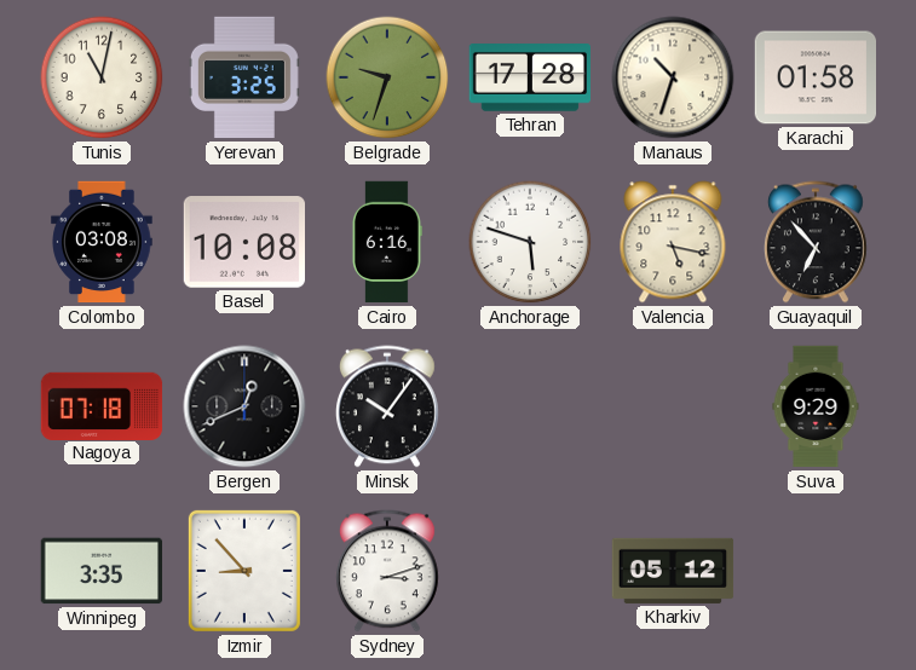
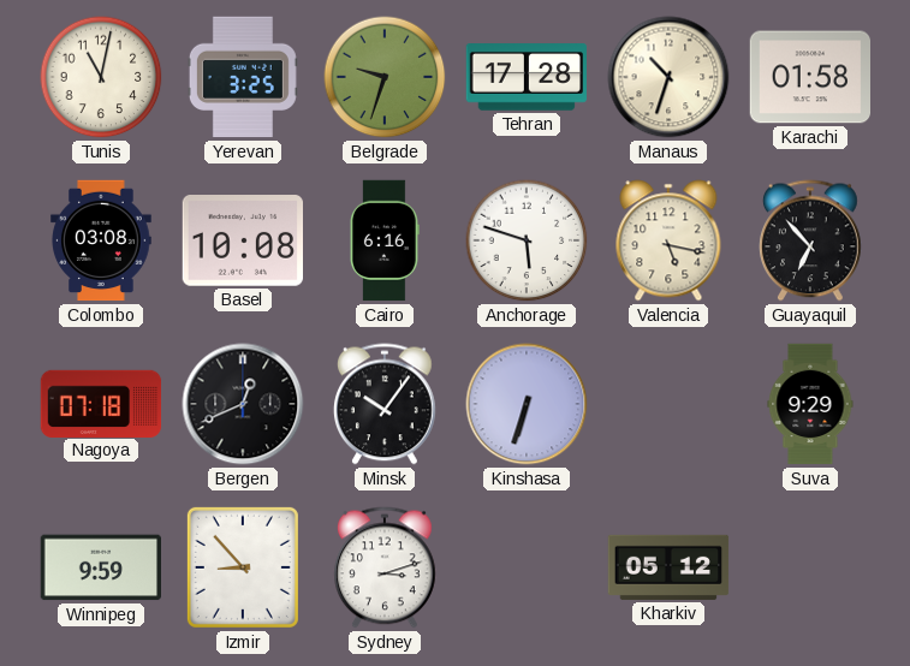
Kinshasa: none -> 6:33 (527, 404)
Winnipeg: 3:35 -> 9:59 (100, 567)
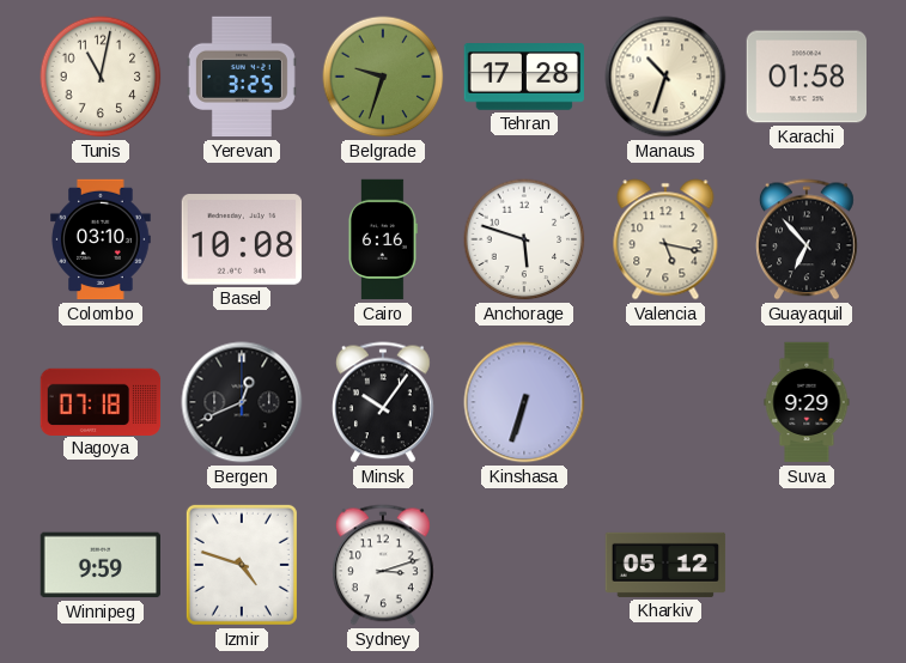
Colombo: 03:08 -> 03:10 (101, 239)
Izmir: 8:53 -> 4:48 (242, 565)
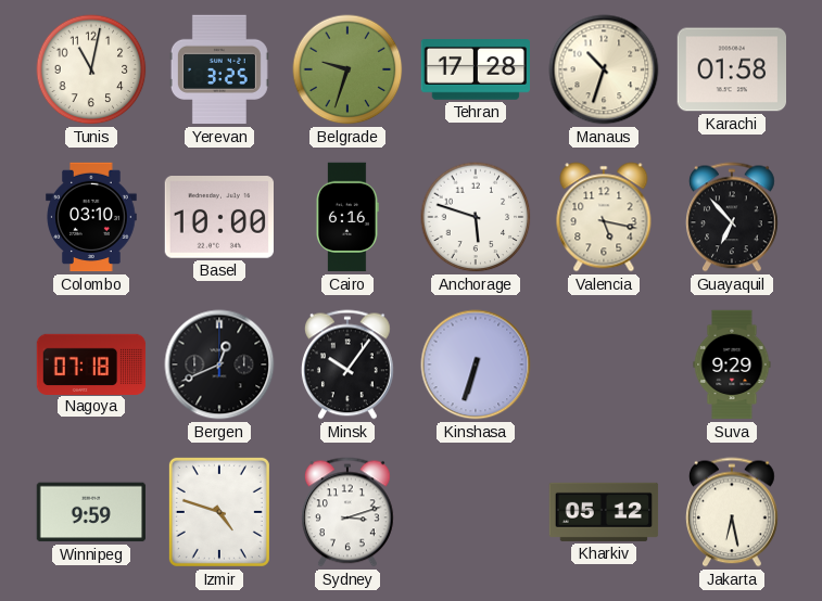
Basel: 10:08 -> 10:00 (218, 218)
Jakarta: none -> 6:28 (732, 512)
